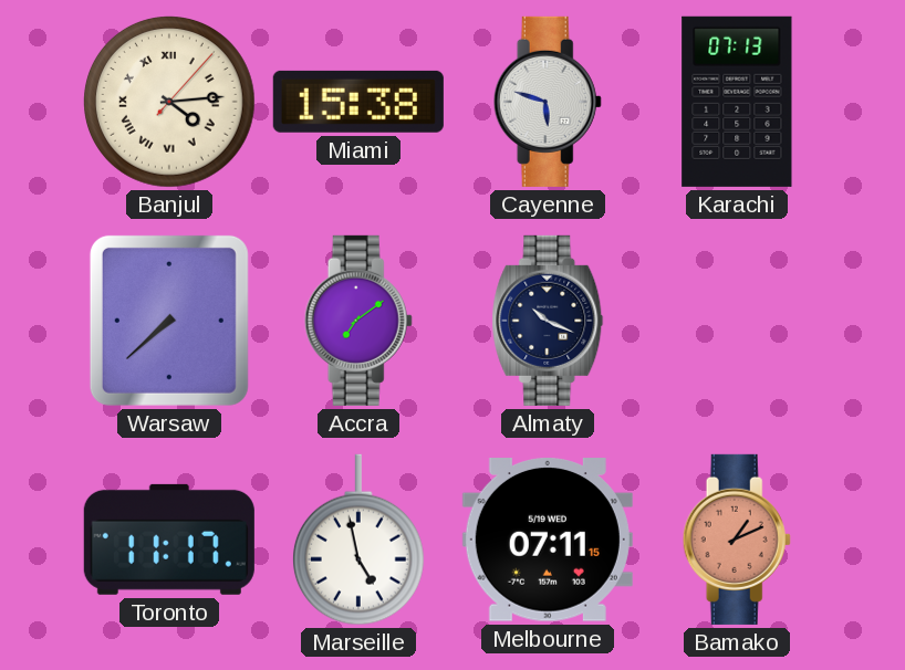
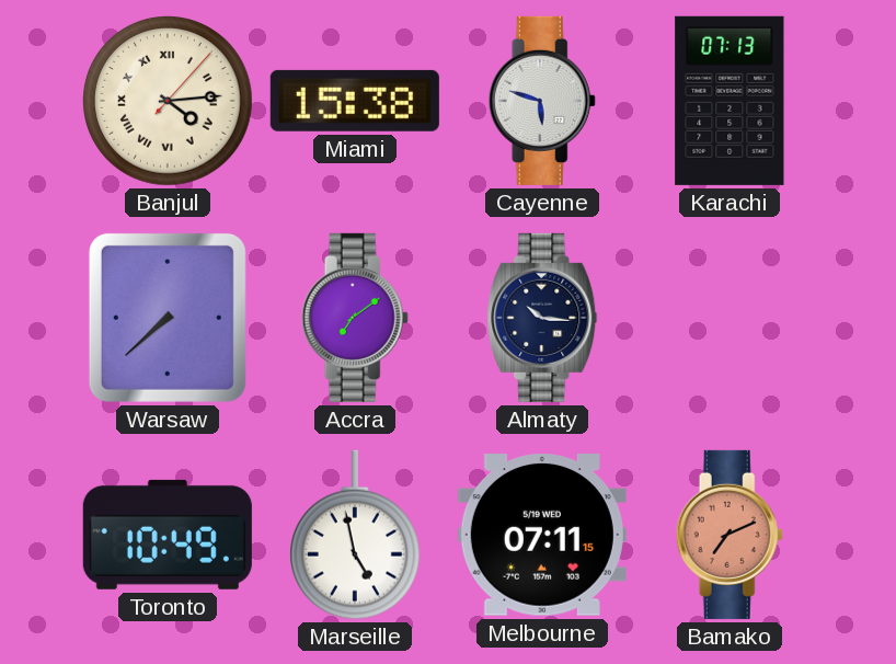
Almaty: 10:19 -> 10:16 (542, 318)
Toronto: 11:17 -> 10:49 (168, 535)
Bamako: 1:11 -> 7:11 (730, 535)
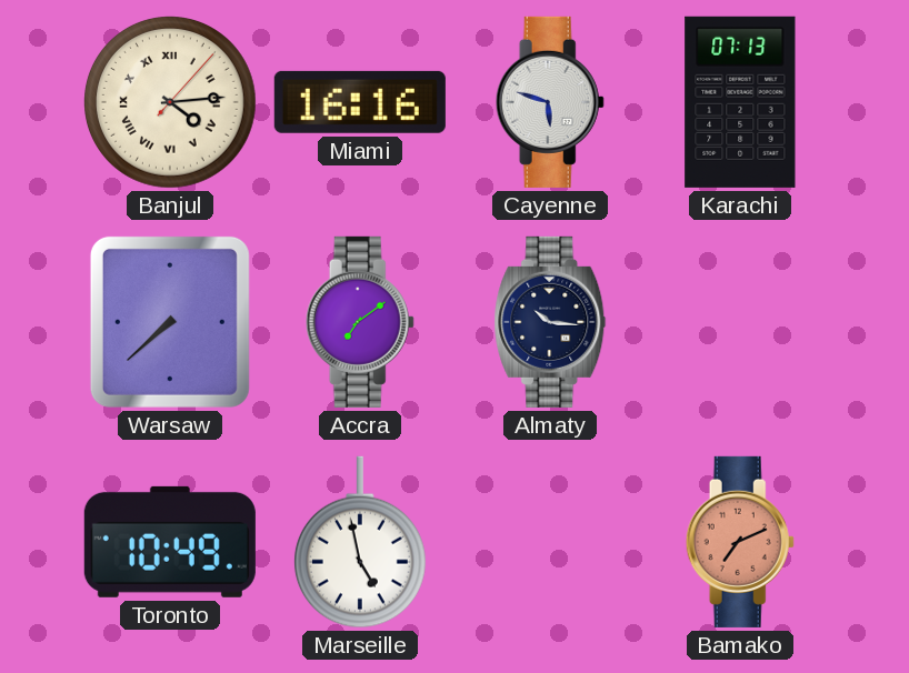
Miami: 15:38 -> 16:16 (360, 102)
Melbourne: 07:11 -> none (542, 536)
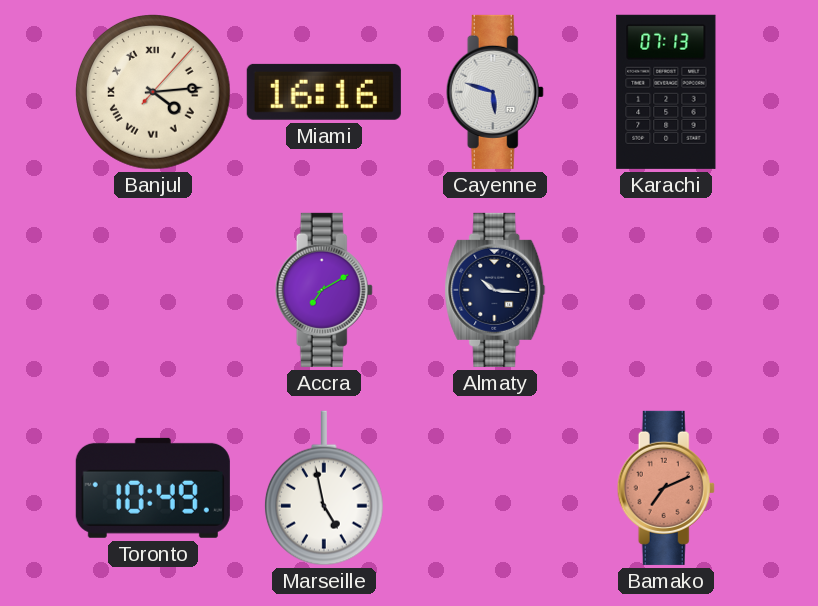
Warsaw: 7:38 -> none (170, 322)
Accra: 7:09 -> 7:10 (324, 290)
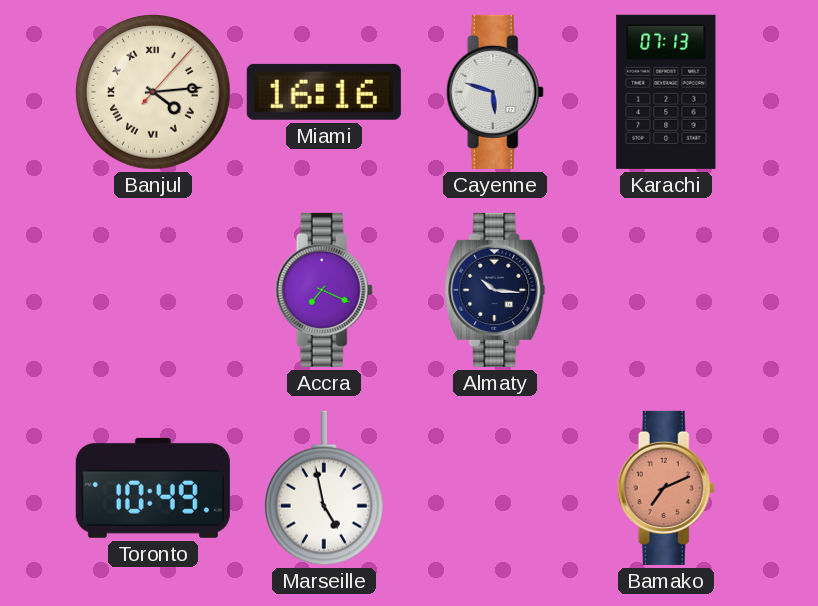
Accra: 7:10 -> 7:19 (324, 290)
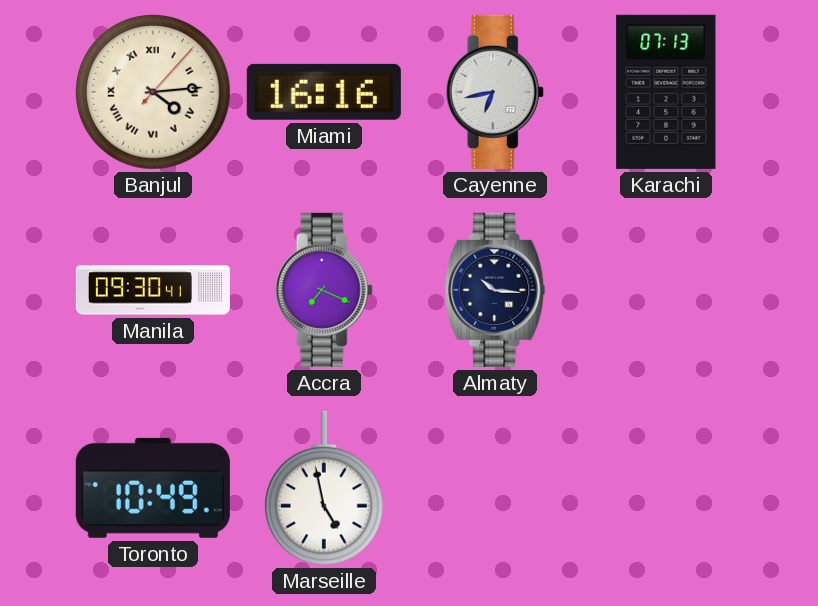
Cayenne: 5:48 -> 6:43 (495, 92)
Manila: none -> 09:30 (153, 290)
Bamako: 7:11 -> none (666, 488)
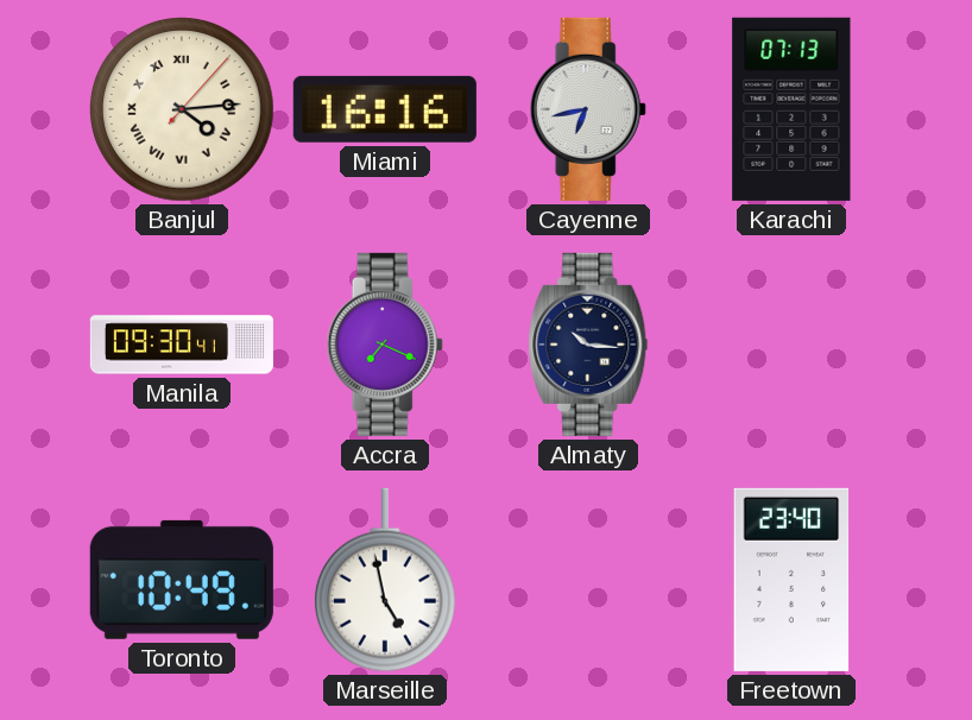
Freetown: none -> 23:40 (791, 580)
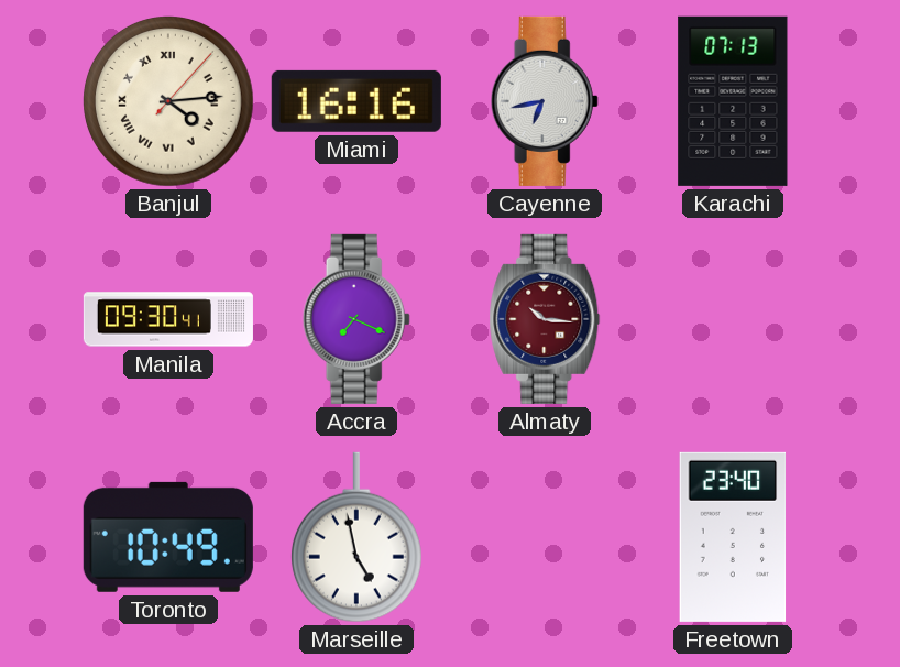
Almaty dial: navy -> burgundy (545, 319)
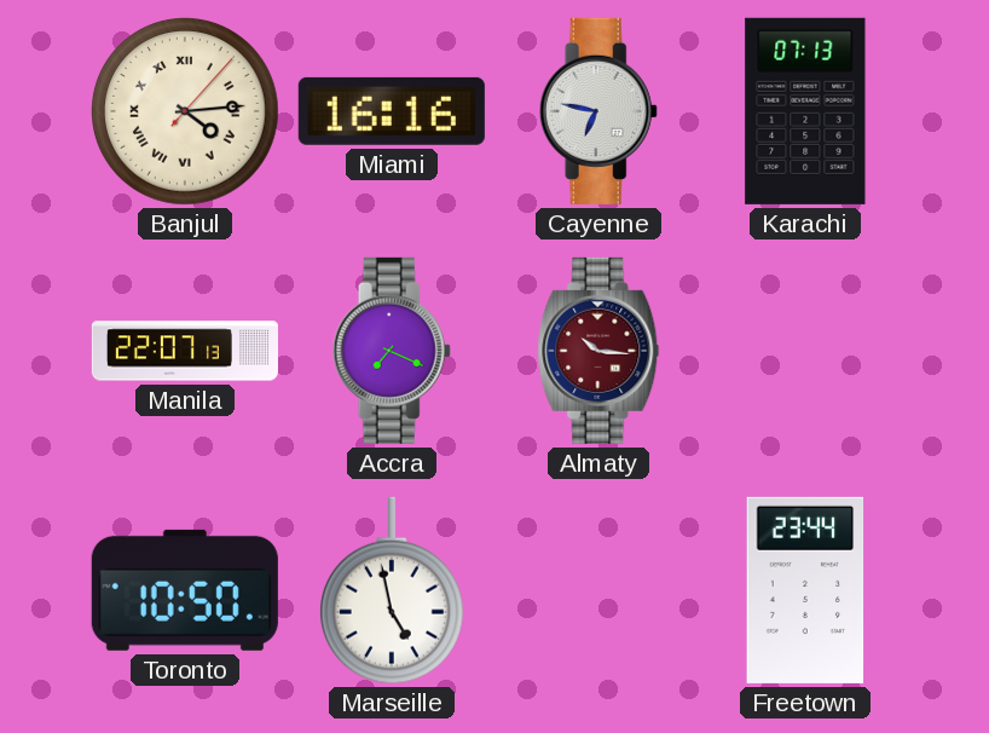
Cayenne: 6:43 -> 6:47 (598, 111)
Manila: 09:30 -> 22:07 (185, 351)
Toronto: 10:49 -> 10:50 (185, 590)
Freetown: 23:40 -> 23:44 (805, 590)
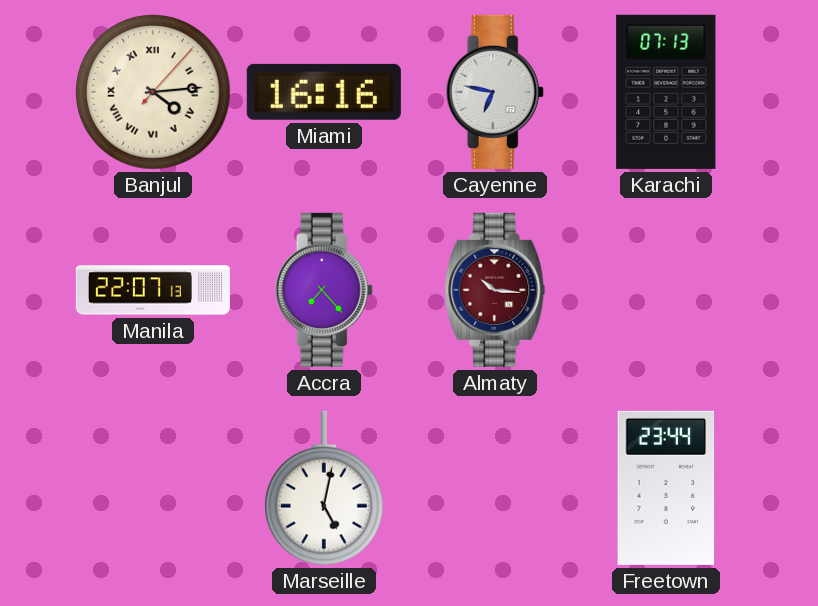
Accra: 7:19 -> 7:23 (324, 290)
Toronto: 10:50 -> none (185, 590)
Marseille: 4:58 -> 5:02 (324, 488)
